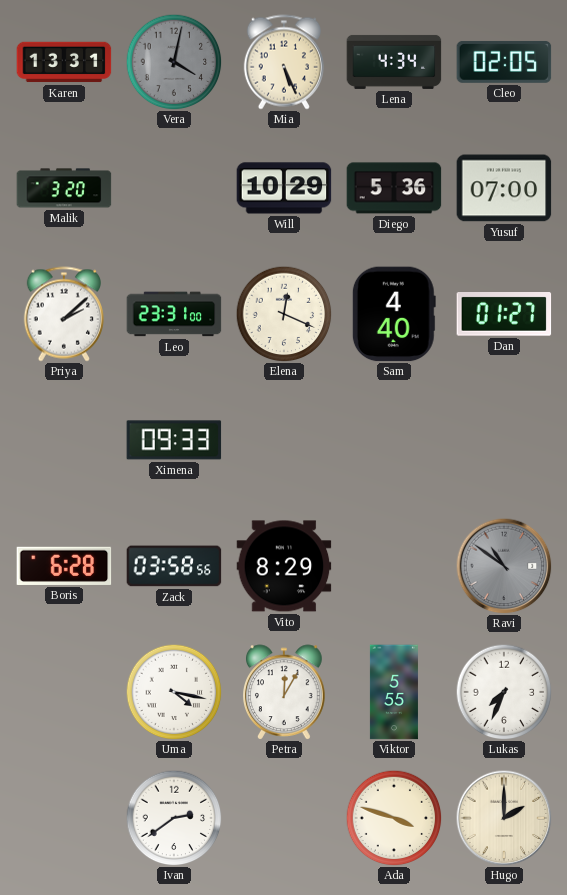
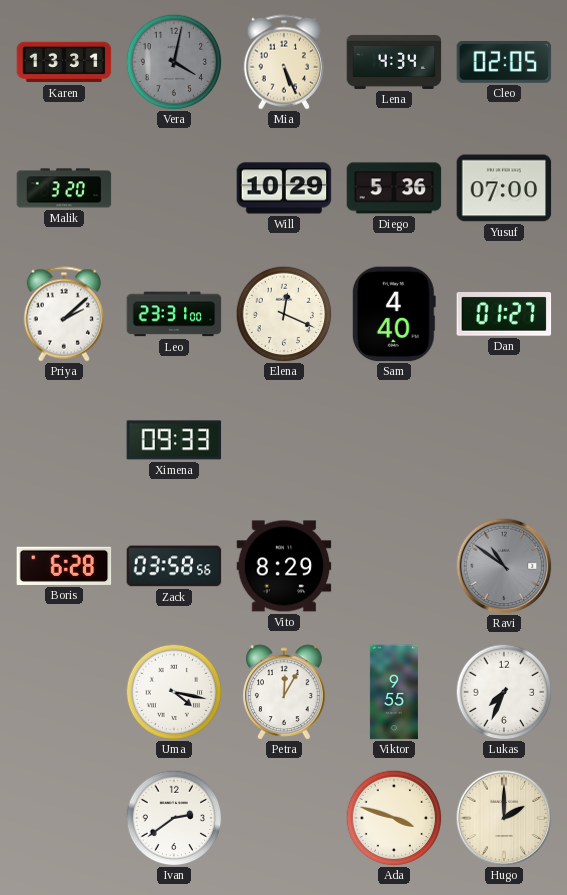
Viktor: 5:55 -> 9:55 (394, 692)
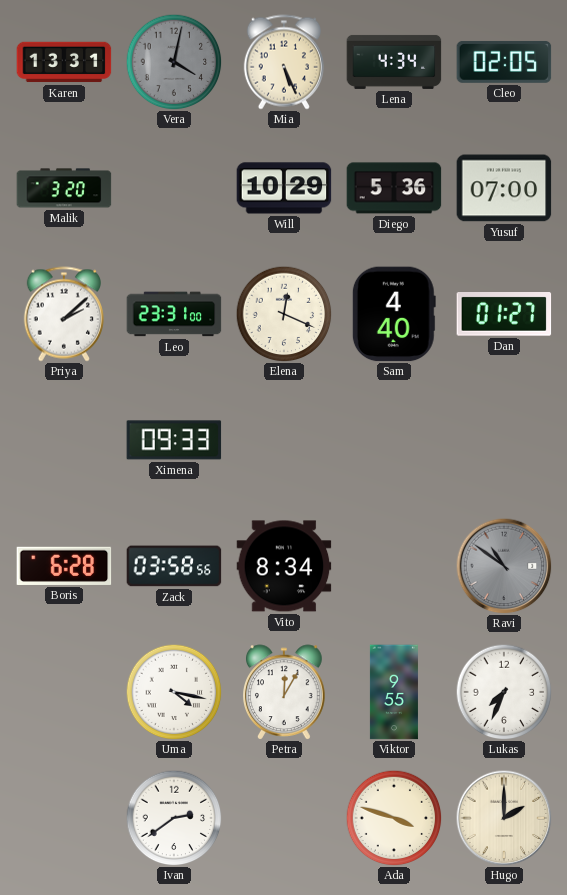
Vito: 8:29 -> 8:34 (284, 566)
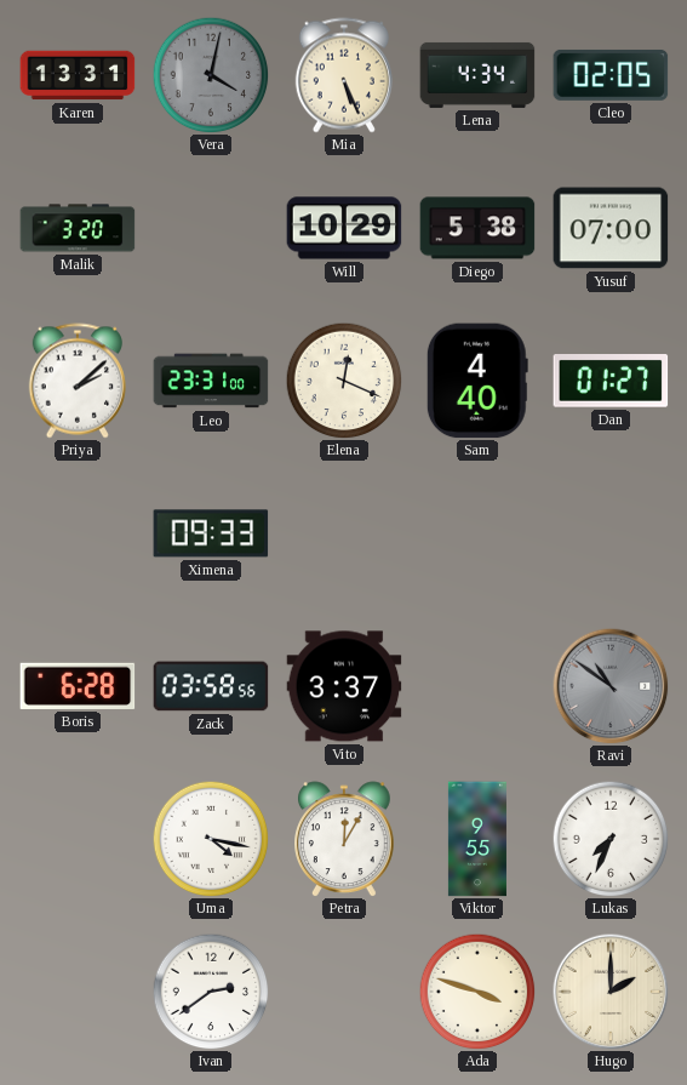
Diego: 5:36 -> 5:38 (477, 228)
Vito: 8:34 -> 3:37 (344, 686)
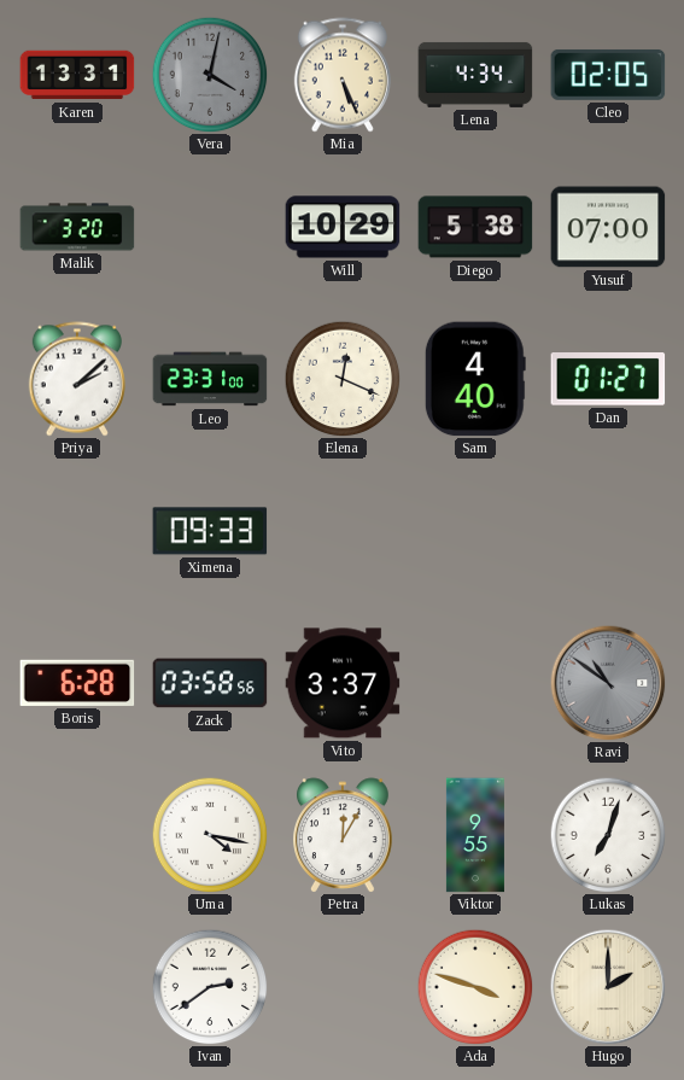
Lukas: 7:34 -> 7:03 (608, 835)
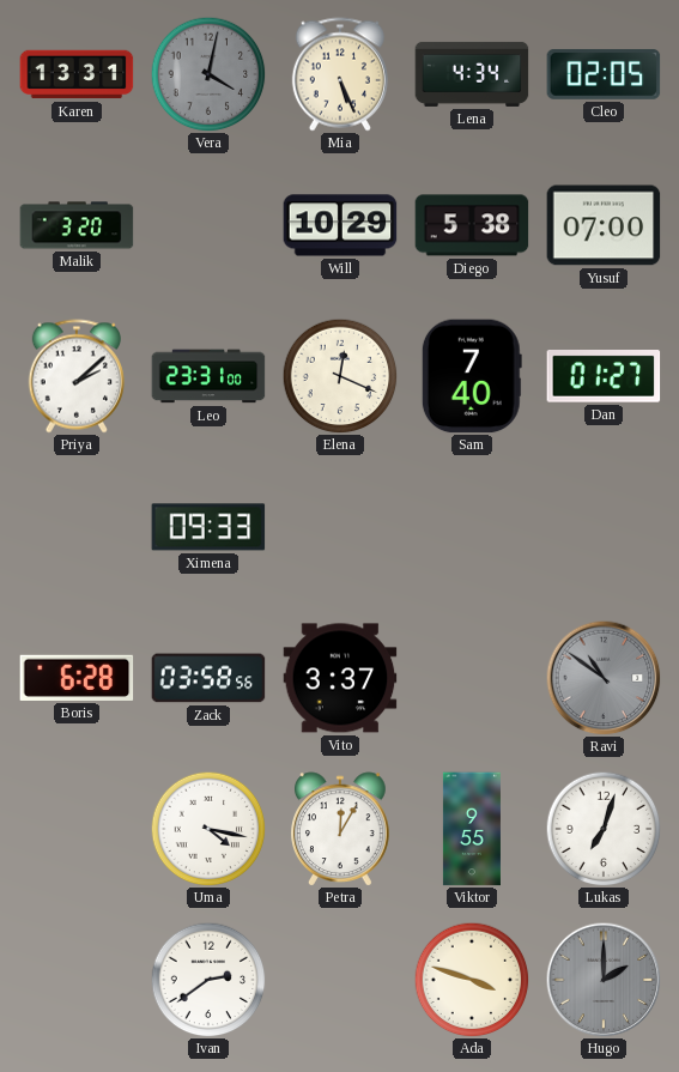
Sam: 4:40 -> 7:40 (472, 376)
Hugo dial: cream -> grey (604, 980)
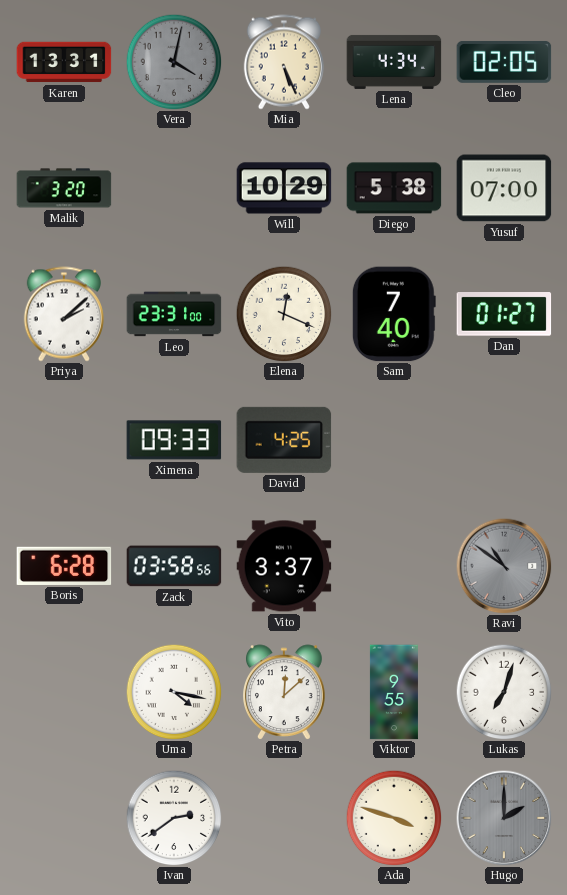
David: none -> 4:25 (284, 440)
Petra: 12:05 -> 12:08 (285, 692)
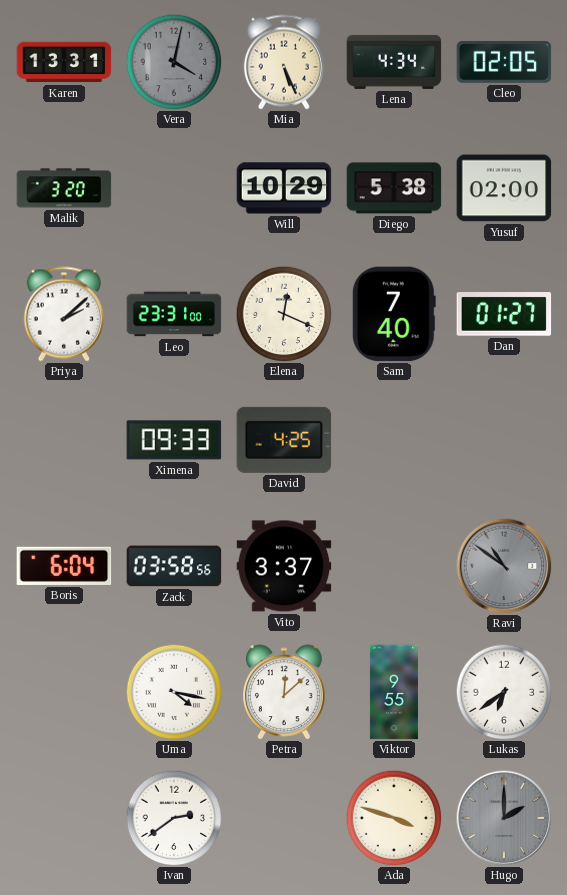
Yusuf: 07:00 -> 02:00 (504, 188)
Boris: 6:28 -> 6:04 (64, 566)
Lukas: 7:03 -> 6:39 (504, 692)
